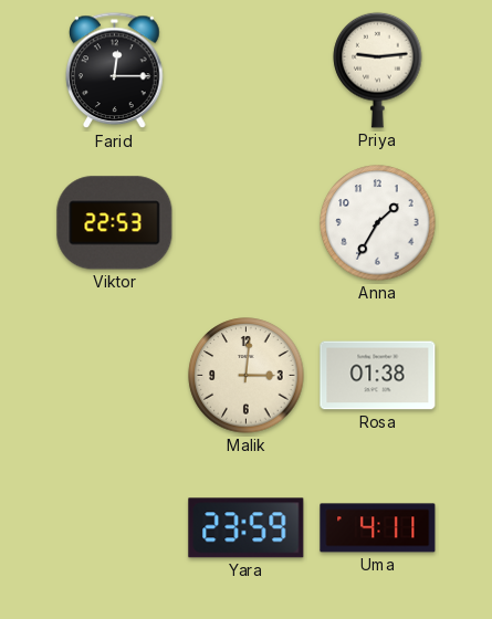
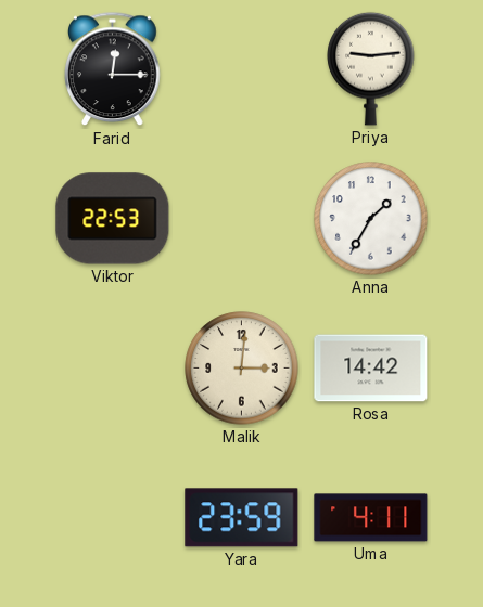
Rosa: 01:38 -> 14:42 (371, 369)
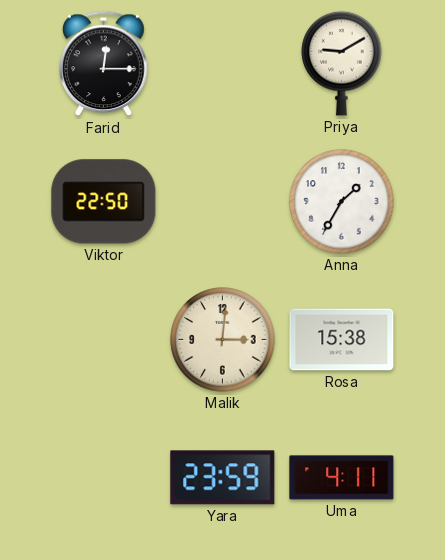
Priya: 9:14 -> 9:10 (342, 63)
Viktor: 22:53 -> 22:50 (104, 202)
Rosa: 14:42 -> 15:38 (342, 340)
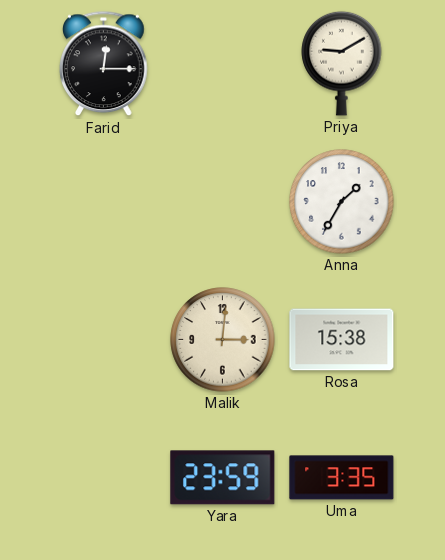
Viktor: 22:50 -> none (104, 202)
Uma: 4:11 -> 3:35 (342, 478)
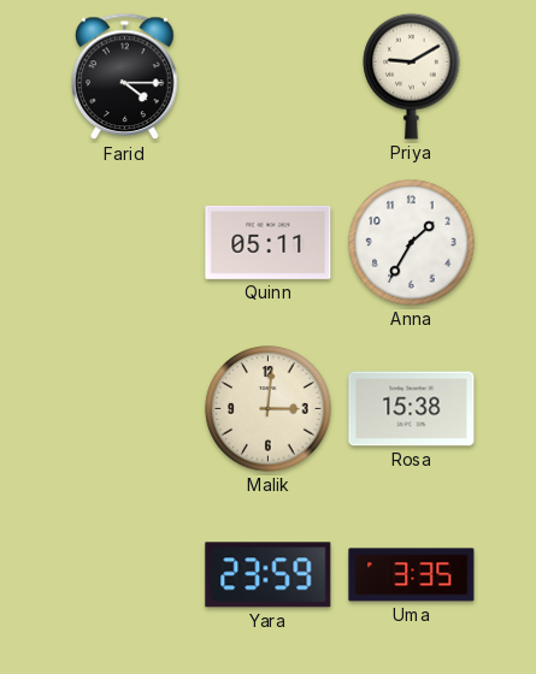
Farid: 12:15 -> 4:15 (125, 77)
Quinn: none -> 05:11 (269, 242)
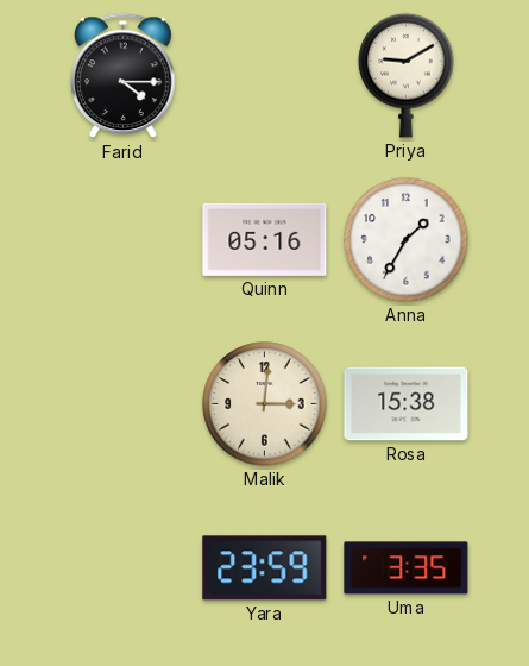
Quinn: 05:11 -> 05:16 (265, 239)
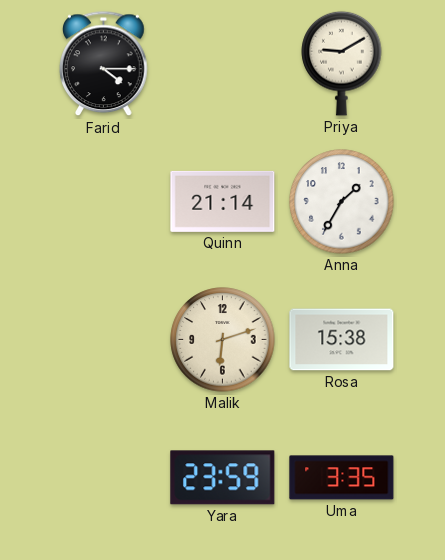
Quinn: 05:16 -> 21:14 (223, 201)
Malik: 3:01 -> 6:12 (223, 340)
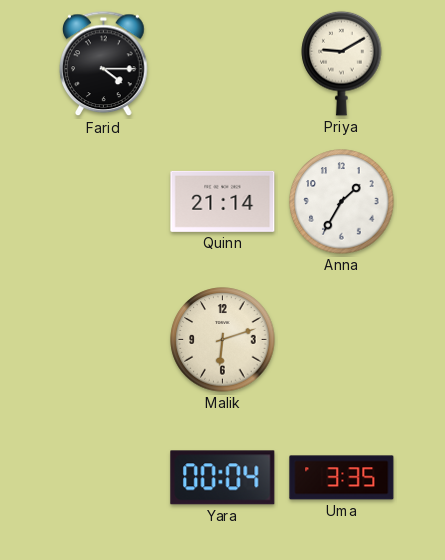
Rosa: 15:38 -> none (342, 340)
Yara: 23:59 -> 00:04 (223, 478)
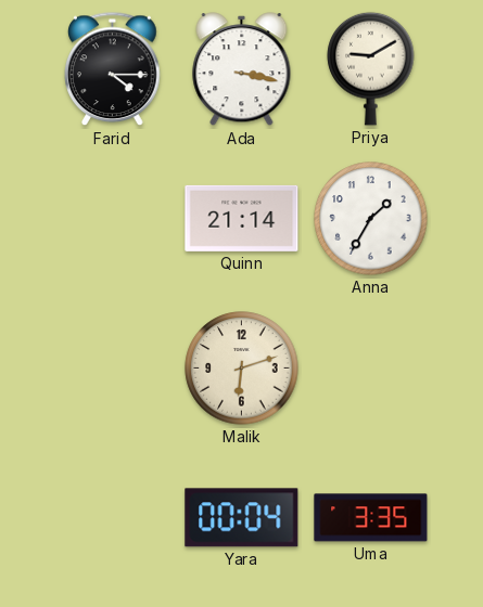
Ada: none -> 3:17 (242, 69)
